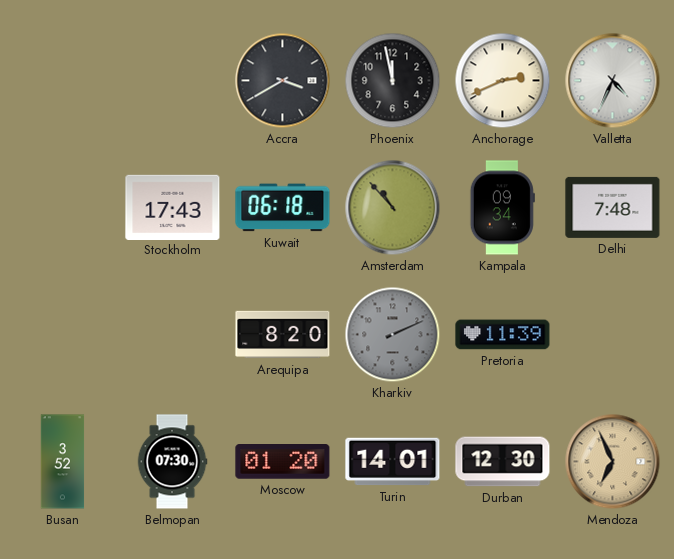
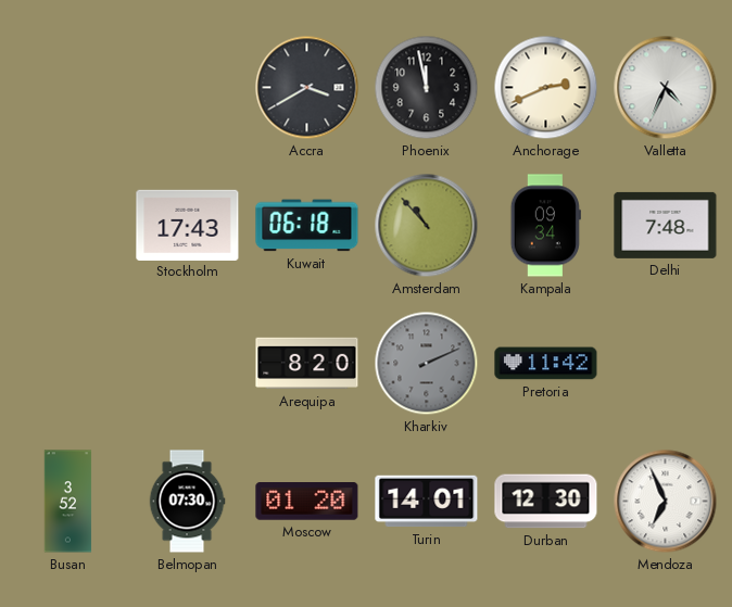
Pretoria: 11:39 -> 11:42 (546, 364)
Mendoza dial: champagne -> white (666, 502)
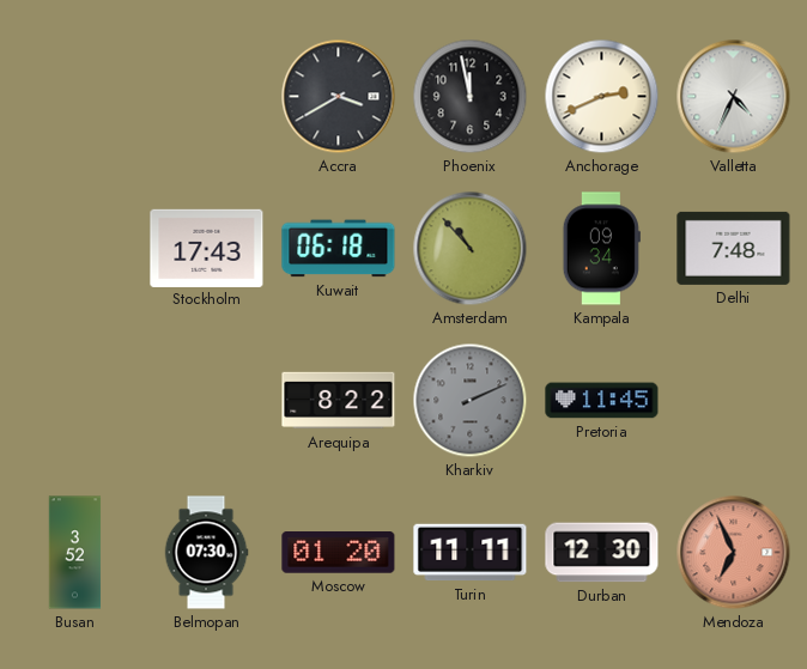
Arequipa: 8:20 -> 8:22 (339, 401)
Pretoria: 11:42 -> 11:45 (602, 401)
Turin: 14:01 -> 11:11 (471, 553)
Mendoza dial: white -> salmon (734, 553)
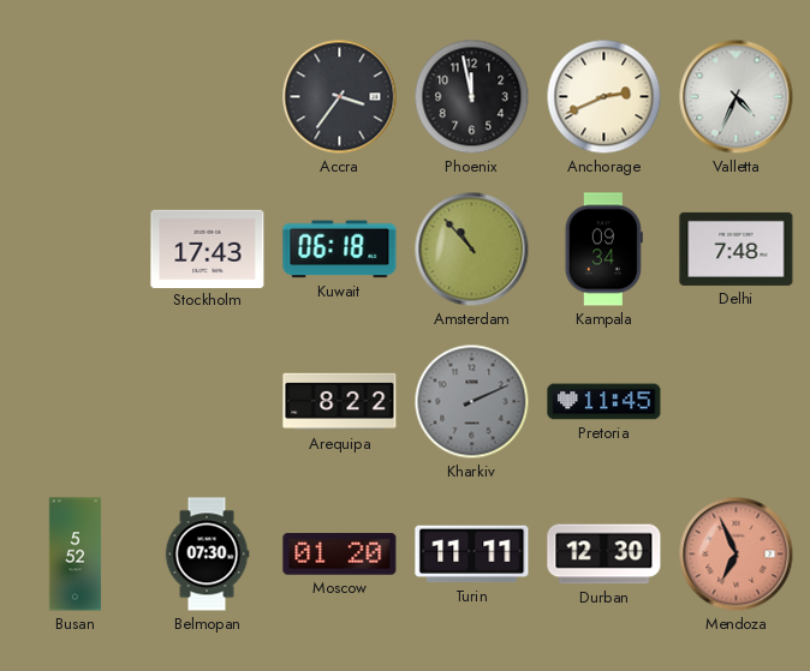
Accra: 3:40 -> 3:36 (340, 97)
Busan: 3:52 -> 5:52 (76, 555)
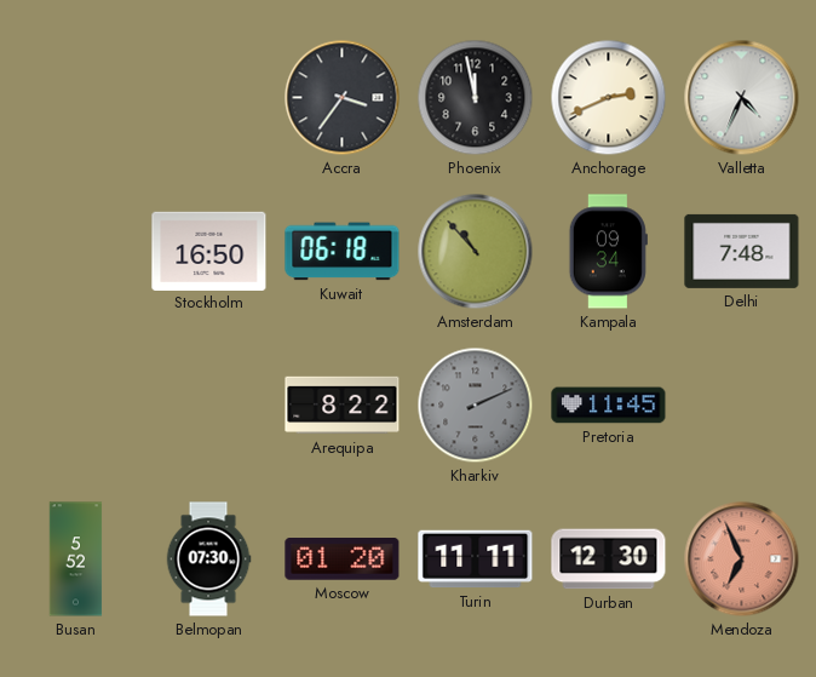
Stockholm: 17:43 -> 16:50 (209, 251)
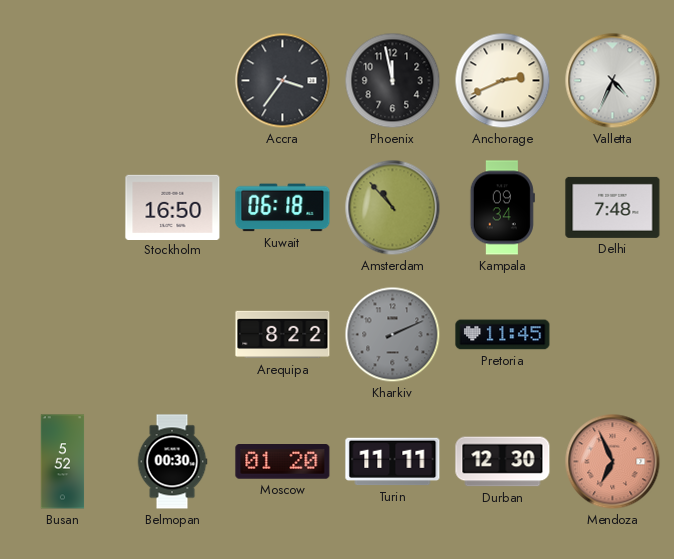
Belmopan: 07:30 -> 00:30 (172, 462)
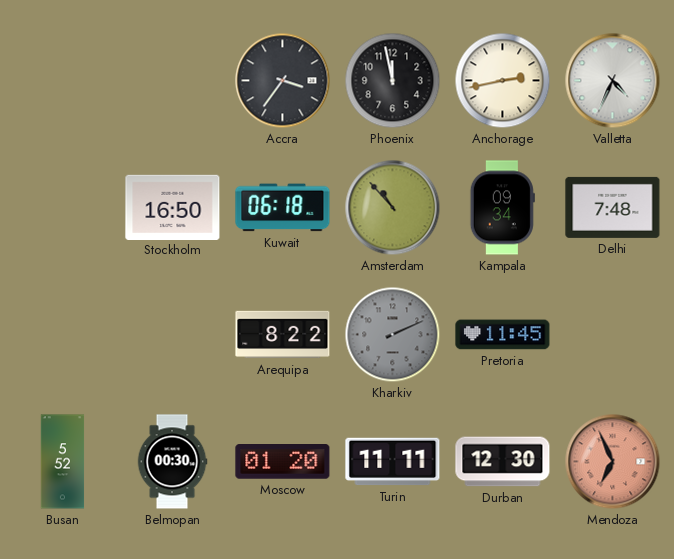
Anchorage: 2:41 -> 2:43 (503, 81)
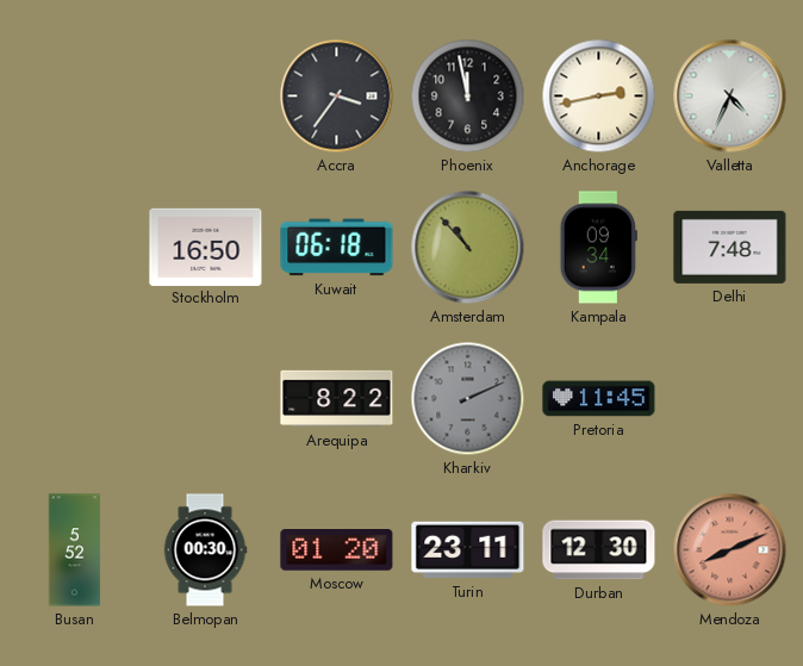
Turin: 11:11 -> 23:11 (468, 550)
Mendoza: 6:56 -> 8:11 (730, 550)
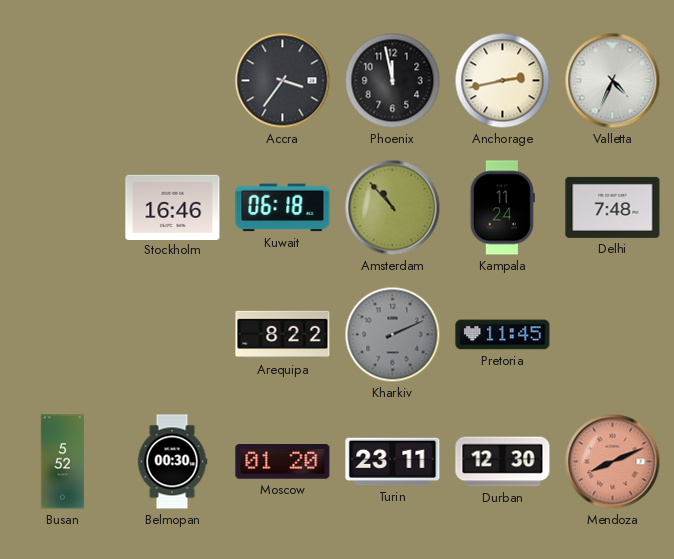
Stockholm: 16:50 -> 16:46 (173, 207)
Kampala: 09:34 -> 11:24 (502, 208)
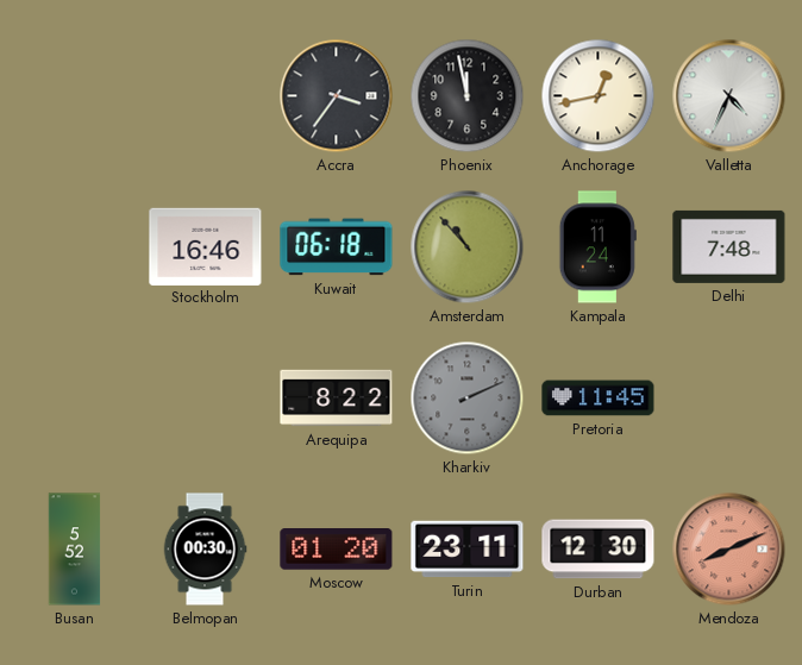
Anchorage: 2:43 -> 12:43 (599, 96)
